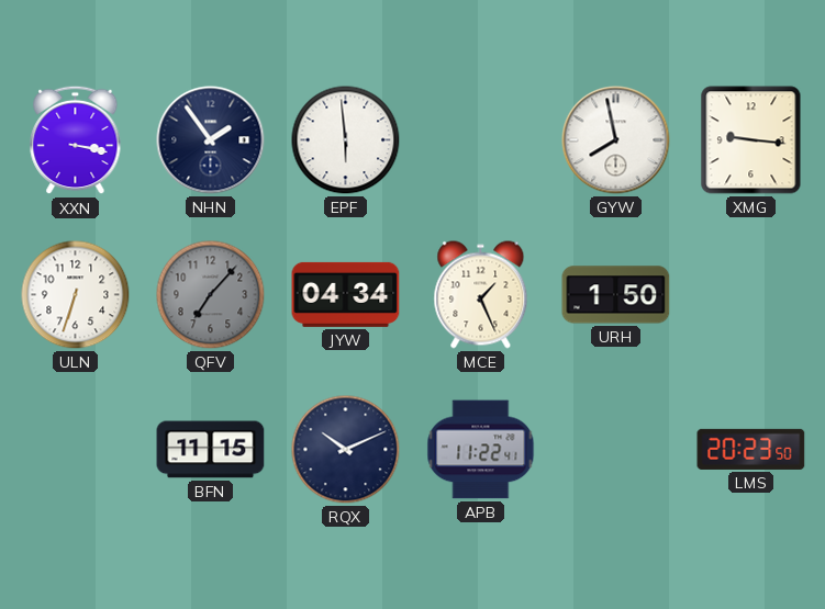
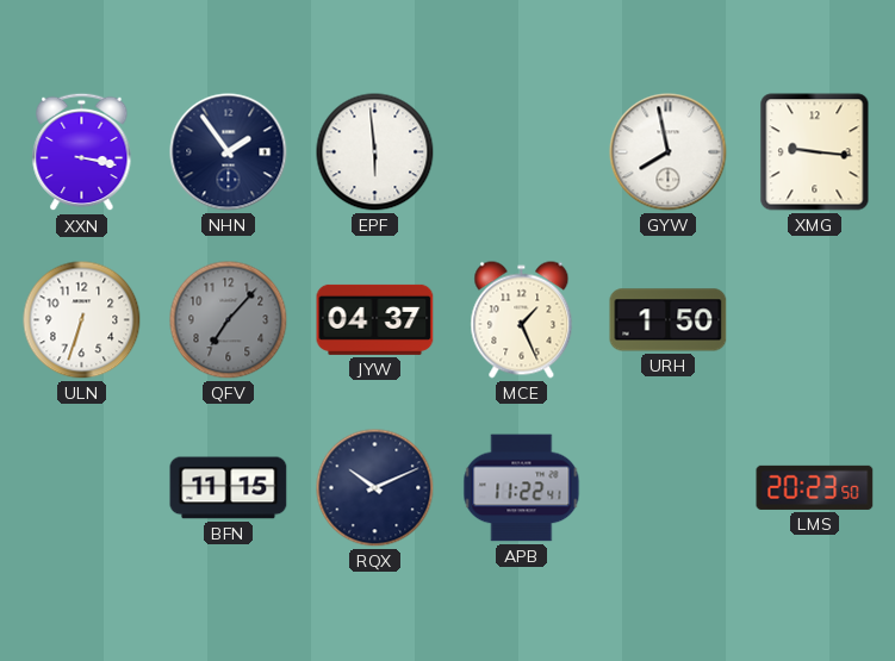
JYW: 04:34 -> 04:37 (375, 319)
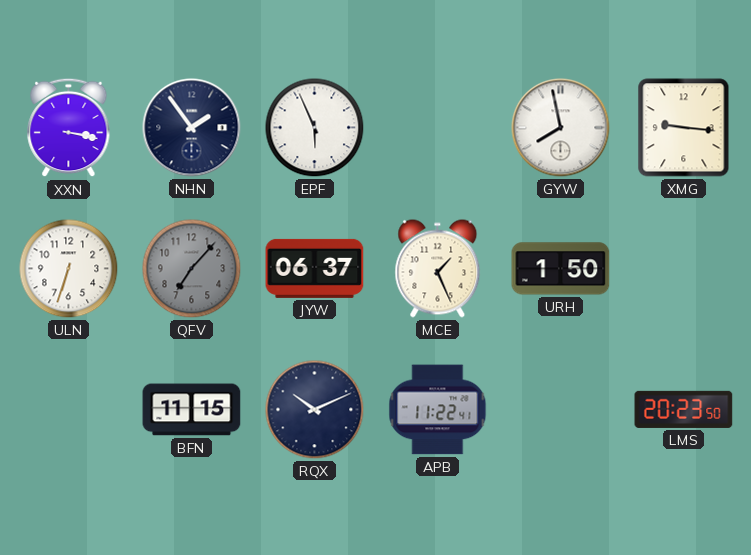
EPF: 5:59 -> 5:56 (315, 128)
JYW: 04:37 -> 06:37 (315, 268)
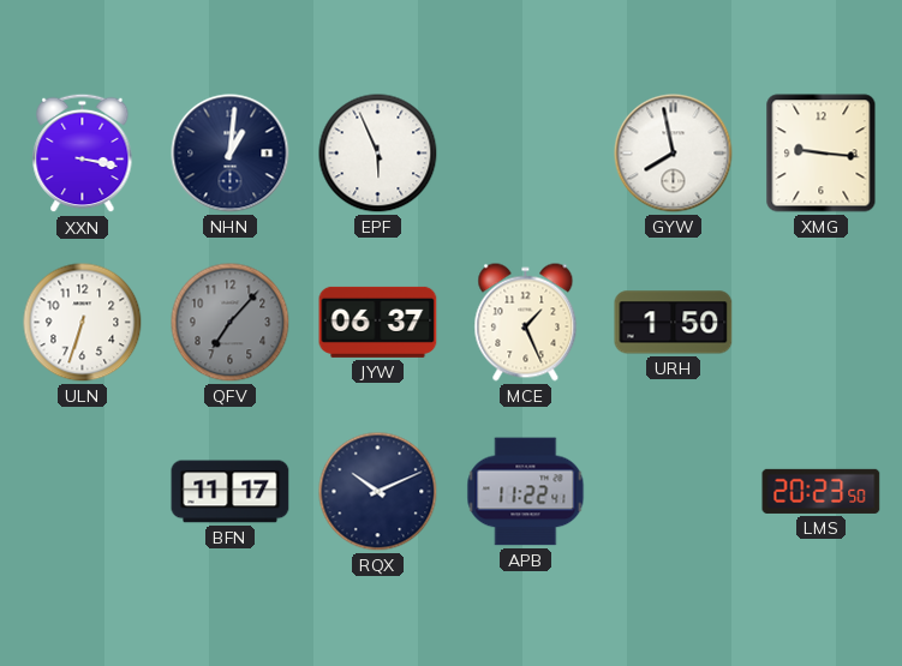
NHN: 1:54 -> 1:01 (231, 154)
BFN: 11:15 -> 11:17 (231, 492)
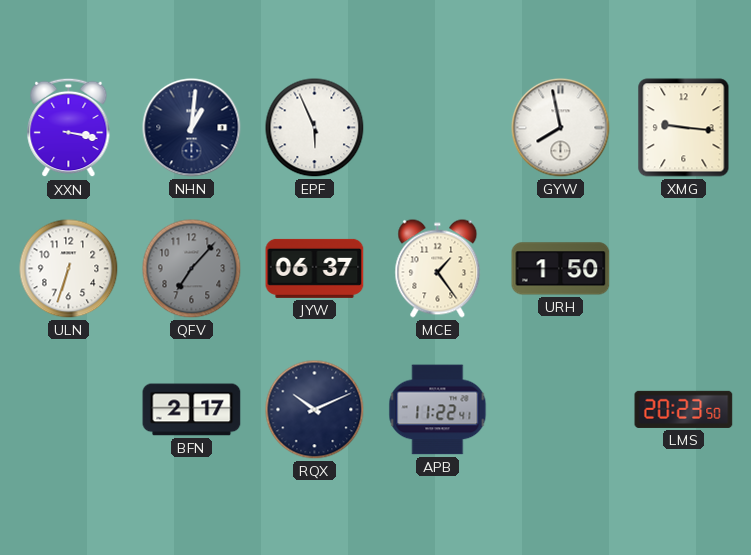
MCE: 1:26 -> 1:24 (438, 269)
BFN: 11:17 -> 2:17 (192, 410)
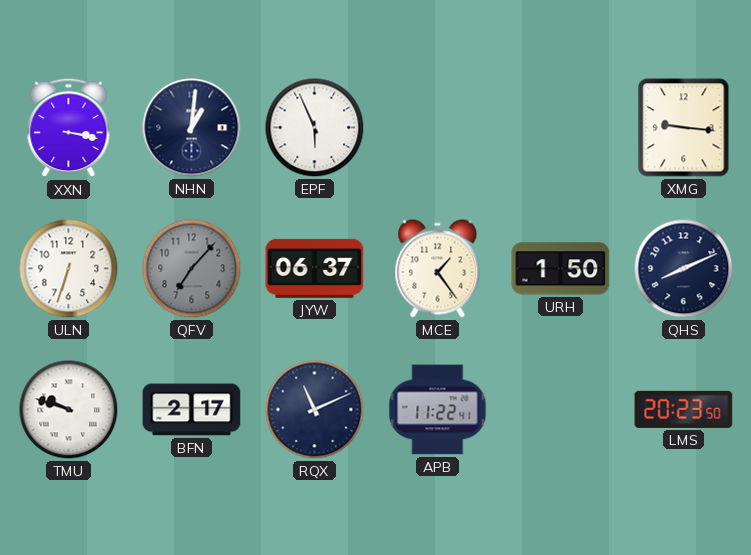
GYW: 7:58 -> none (561, 128)
QHS: none -> 8:11 (684, 269)
TMU: none -> 9:48 (69, 410)
RQX: 10:11 -> 11:11 (315, 410)
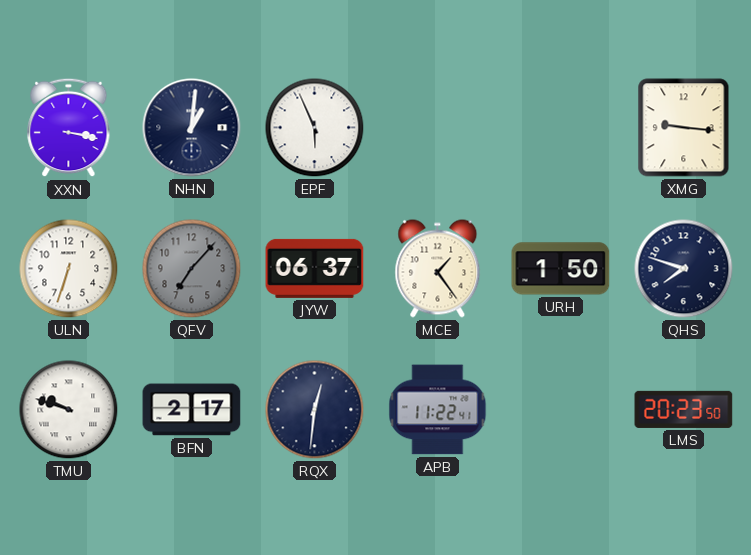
QHS: 8:11 -> 7:48 (684, 269)
RQX: 11:11 -> 12:31 (315, 410)
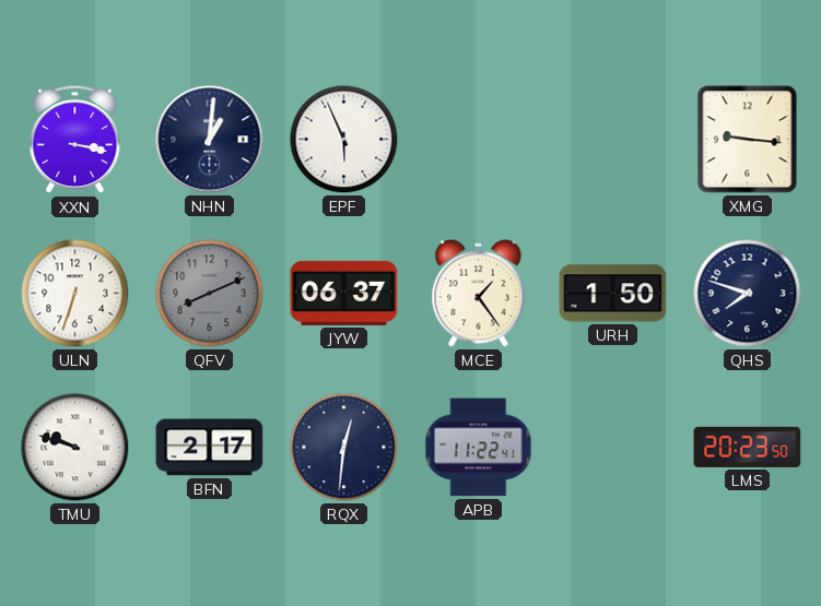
QFV: 7:07 -> 8:11 (210, 294)
